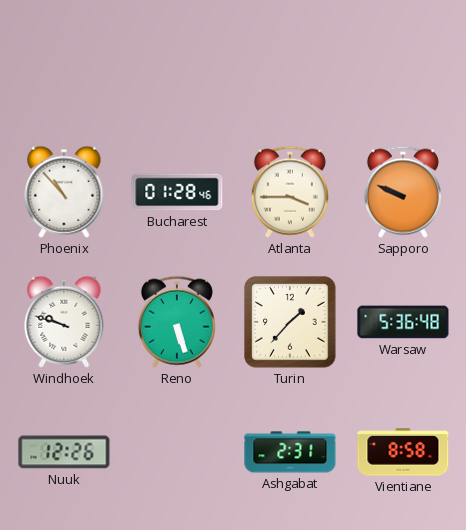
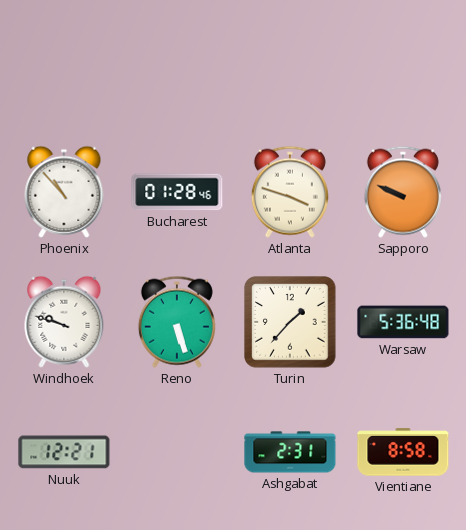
Atlanta: 3:45 -> 3:48 (290, 192)
Nuuk: 12:26 -> 12:21 (64, 452)
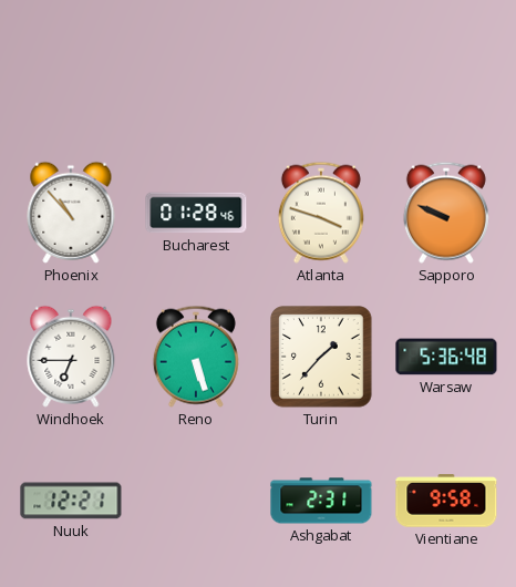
Windhoek: 9:48 -> 6:45 (71, 357)
Vientiane: 8:58 -> 9:58 (446, 501)
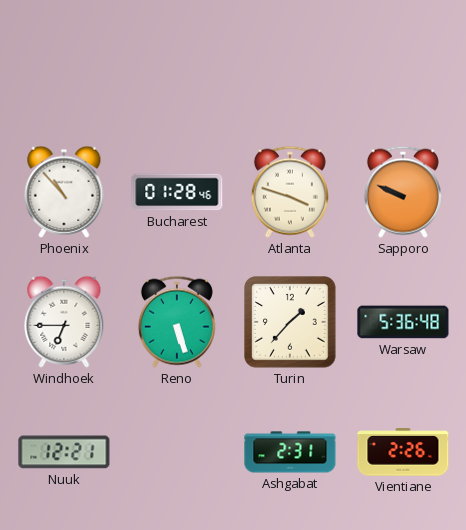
Vientiane: 9:58 -> 2:26 (403, 452)
